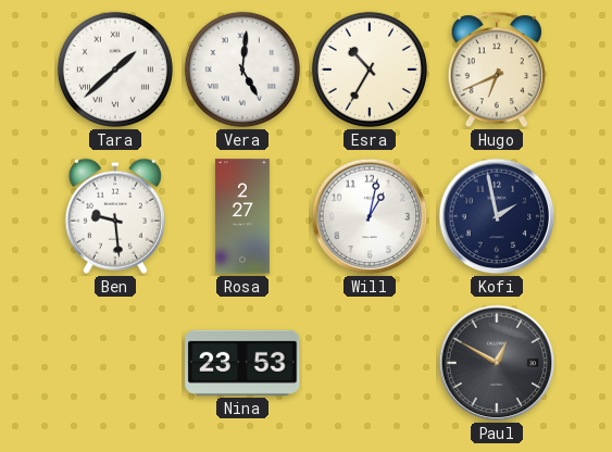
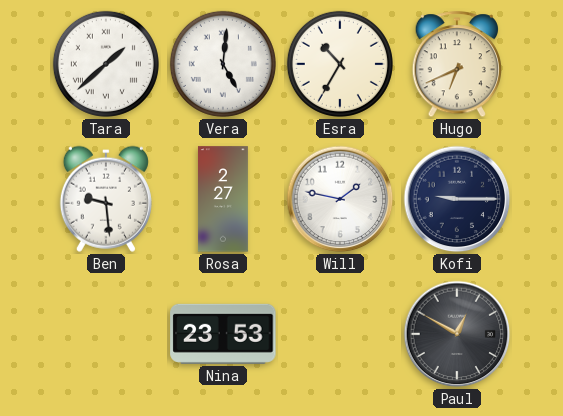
Will: 1:02 -> 1:47 (340, 199)
Kofi: 1:58 -> 9:15 (457, 199)
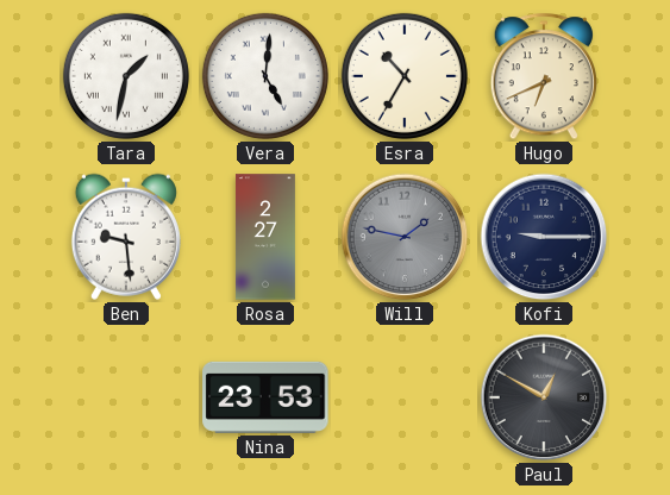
Tara: 1:38 -> 1:32 (126, 76)
Will dial: white -> grey (405, 237)
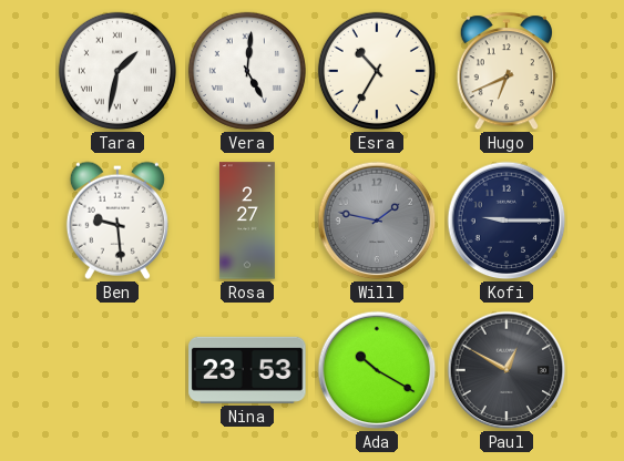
Ada: none -> 10:20 (377, 370)
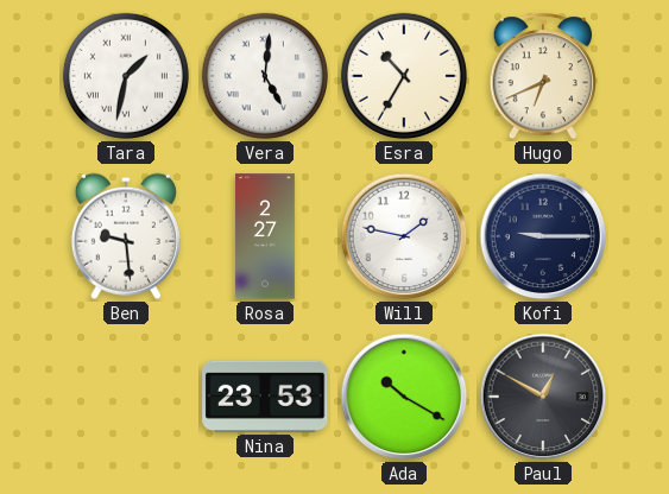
Will dial: grey -> white (404, 236)
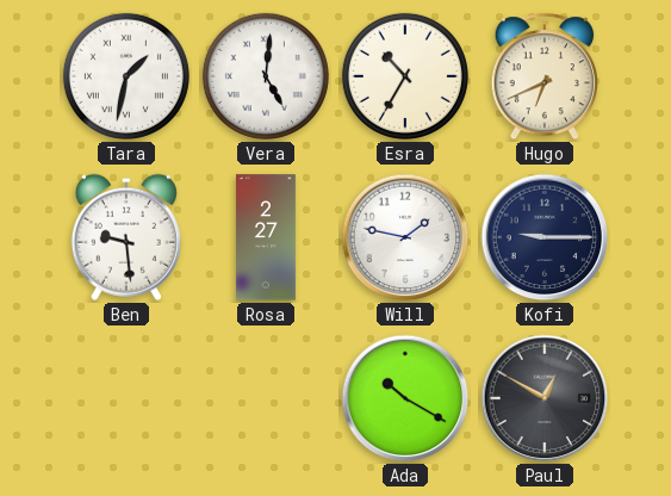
Nina: 23:53 -> none (265, 397)
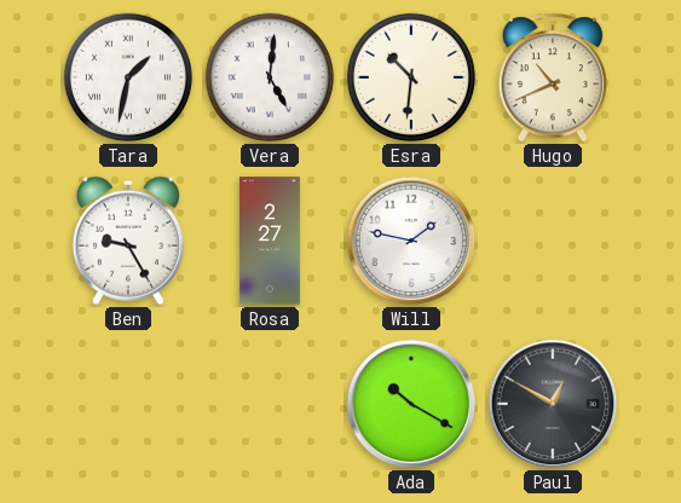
Esra: 10:35 -> 10:31 (411, 77)
Hugo: 6:41 -> 10:41 (552, 79)
Ben: 9:29 -> 9:25 (128, 241)
Kofi: 9:15 -> none (545, 237)
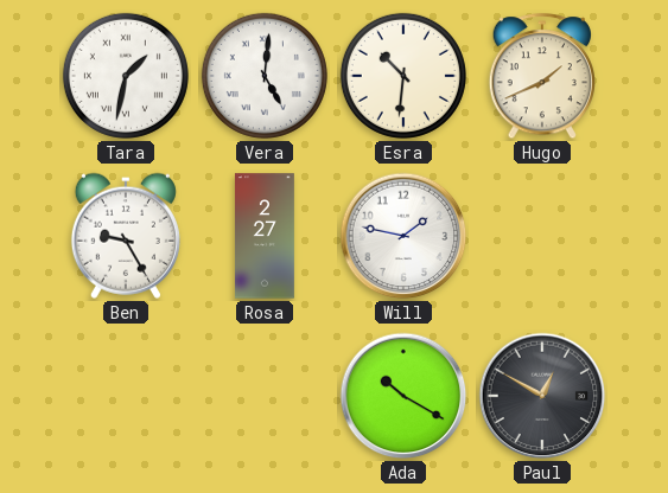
Hugo: 10:41 -> 1:41 (541, 77)
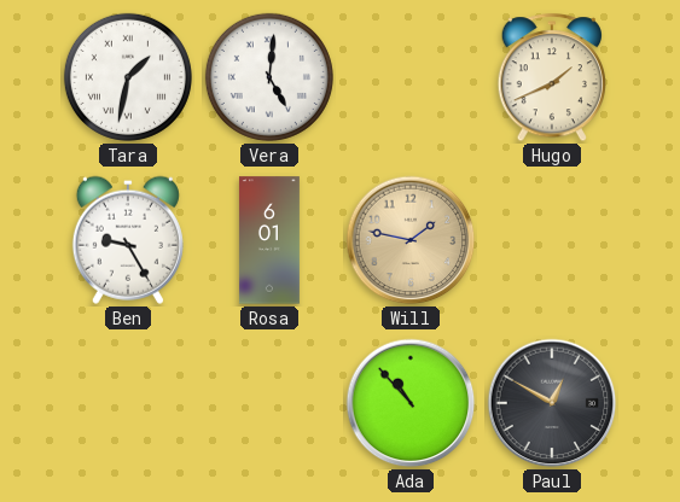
Esra: 10:31 -> none (403, 76)
Rosa: 2:27 -> 6:01 (269, 240)
Will dial: white -> champagne (411, 240)
Ada: 10:20 -> 10:53 (411, 403)
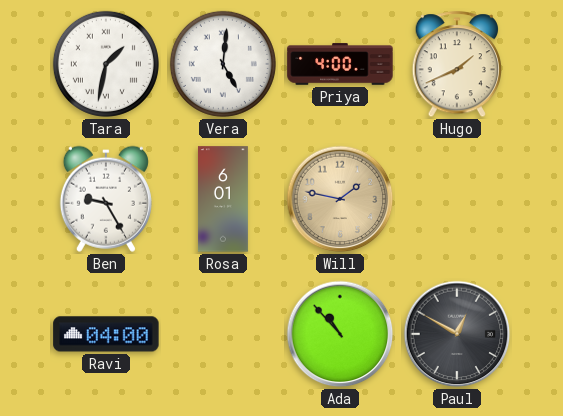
Priya: none -> 4:00 (340, 64)
Ravi: none -> 04:00 (106, 334)
